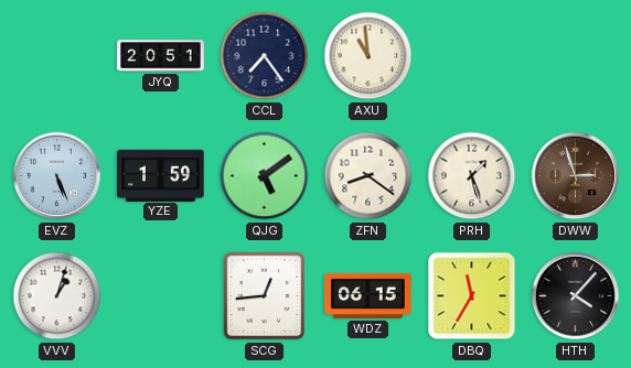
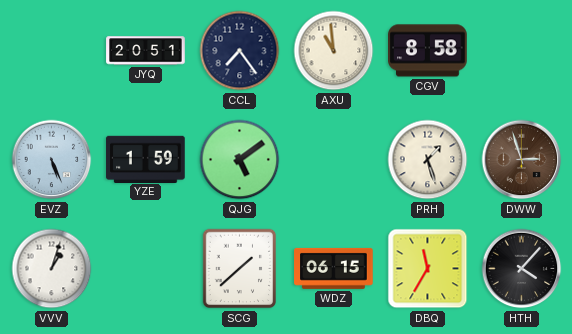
CGV: none -> 8:58 (428, 51)
ZFN: 8:21 -> none (368, 176)
SCG: 12:44 -> 1:38 (240, 269)
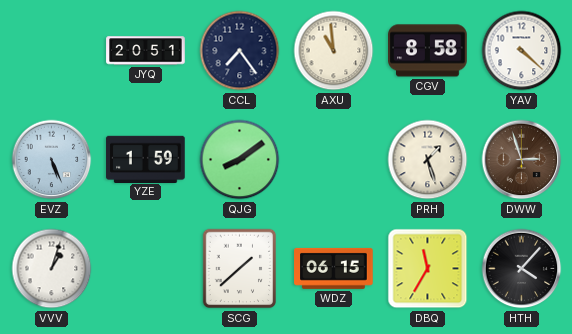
YAV: none -> 4:22 (522, 51)
QJG: 5:09 -> 8:09 (240, 160)
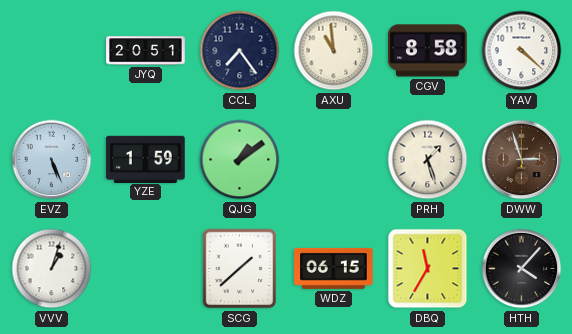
QJG: 8:09 -> 1:09 (240, 160)
